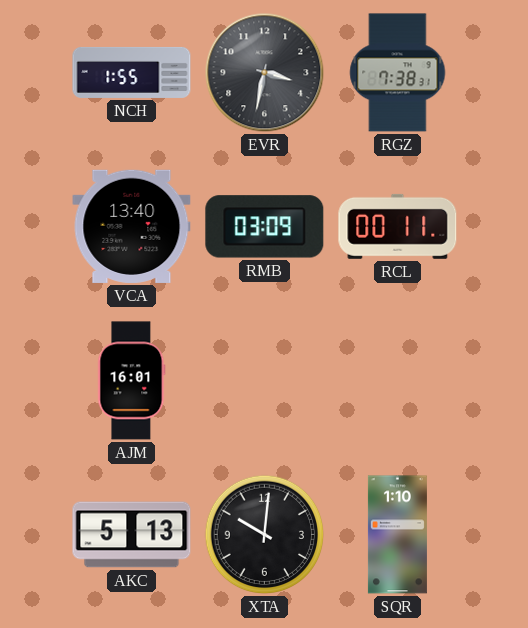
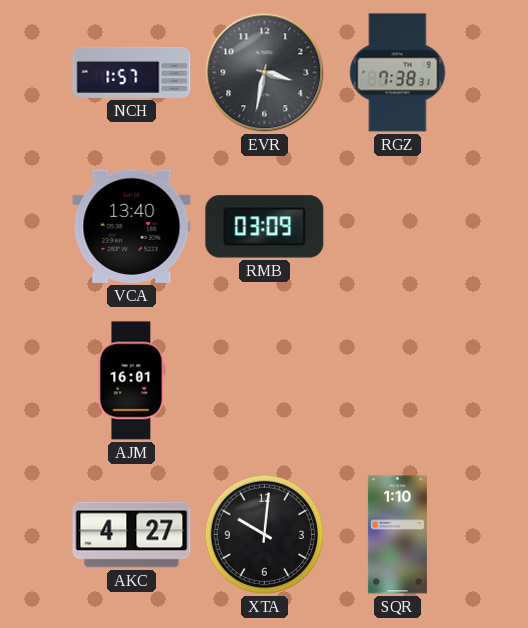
NCH: 1:55 -> 1:57 (132, 72)
RCL: 00:11 -> none (398, 226)
AKC: 5:13 -> 4:27 (132, 535)
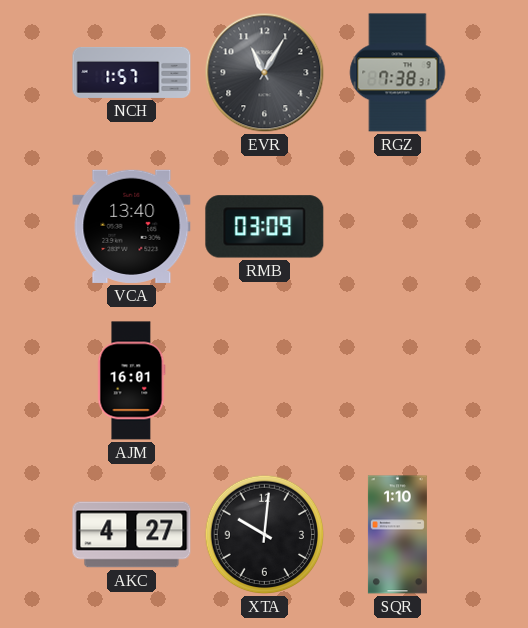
EVR: 3:32 -> 11:05 (265, 73)
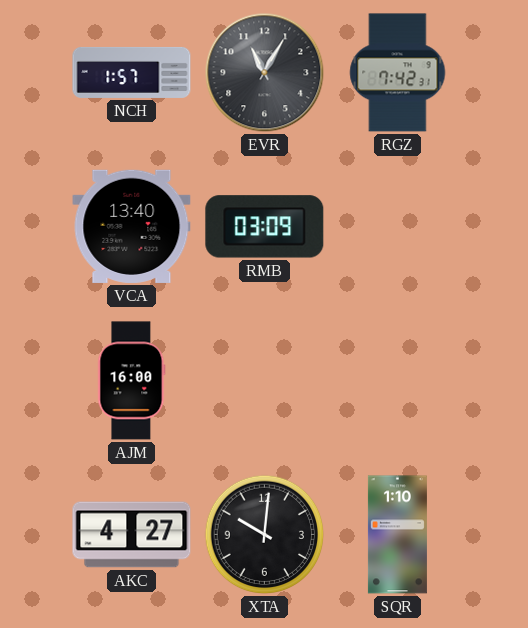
RGZ: 7:38 -> 7:42 (398, 73)
AJM: 16:01 -> 16:00 (132, 381)
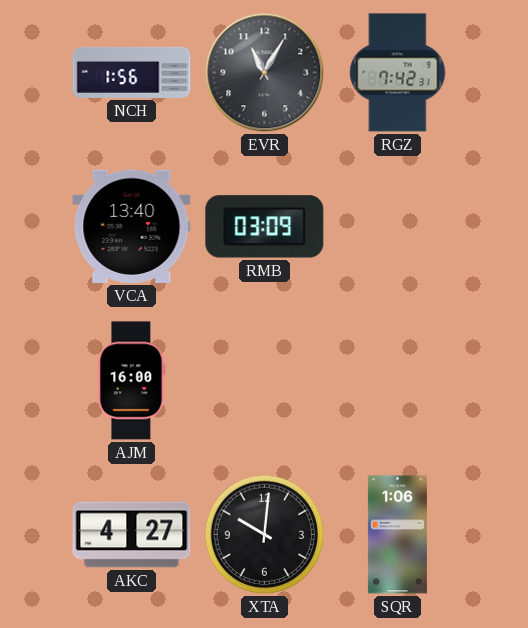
NCH: 1:57 -> 1:56 (132, 72)
SQR: 1:10 -> 1:06 (397, 535)
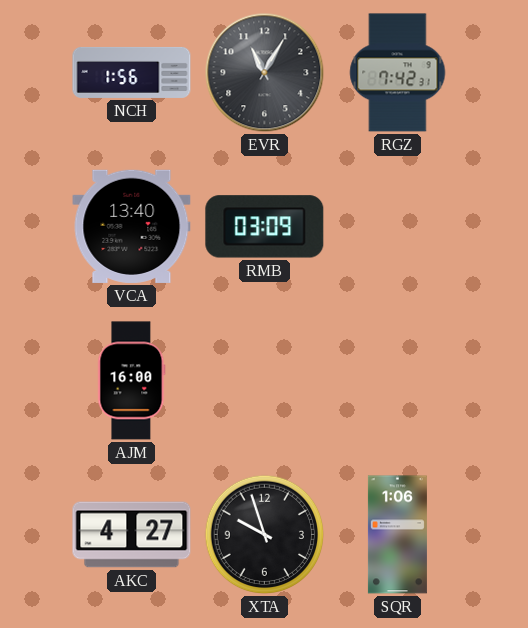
XTA: 10:01 -> 9:57 (265, 535)
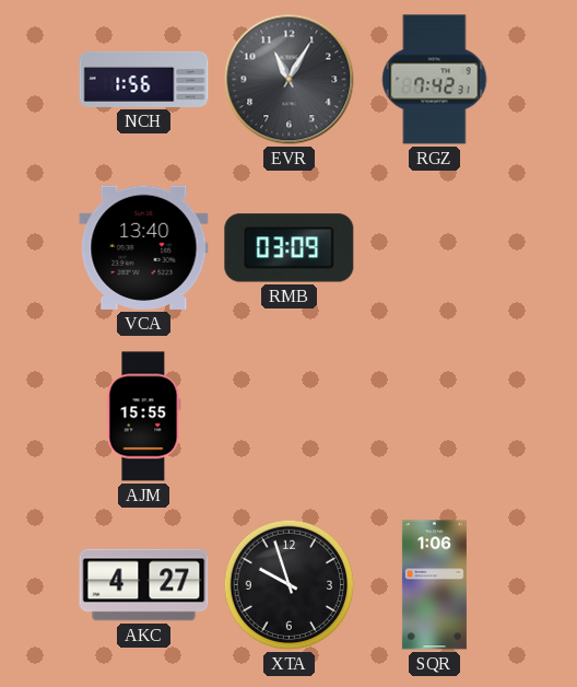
AJM: 16:00 -> 15:55 (144, 417)
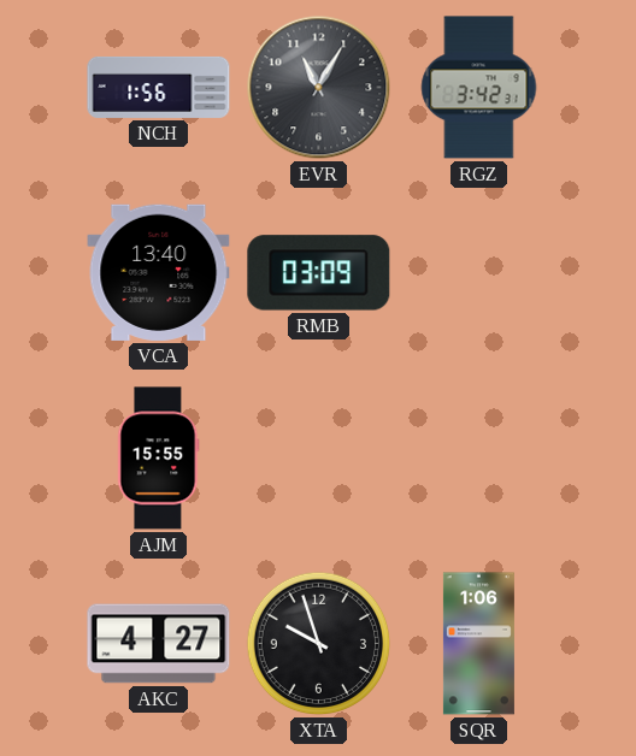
RGZ: 7:42 -> 3:42 (479, 88)
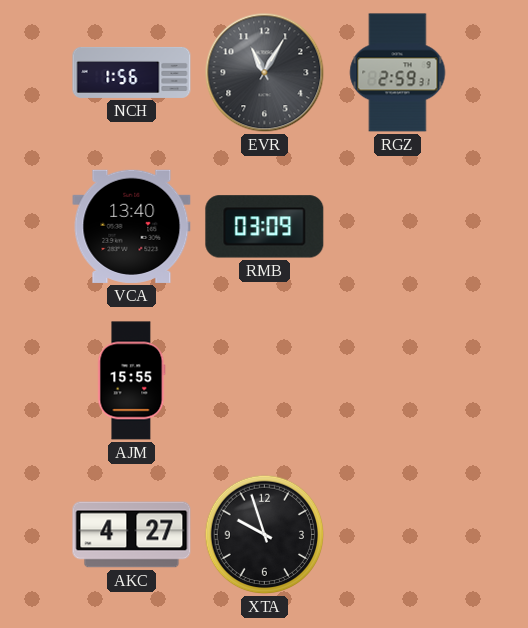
RGZ: 3:42 -> 2:59 (398, 73)
SQR: 1:06 -> none (478, 644)
